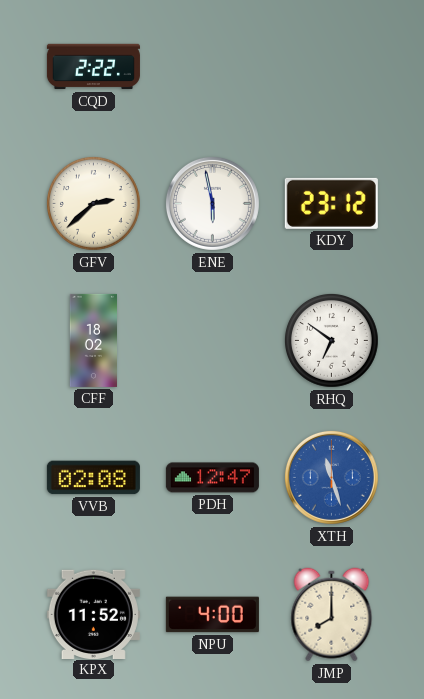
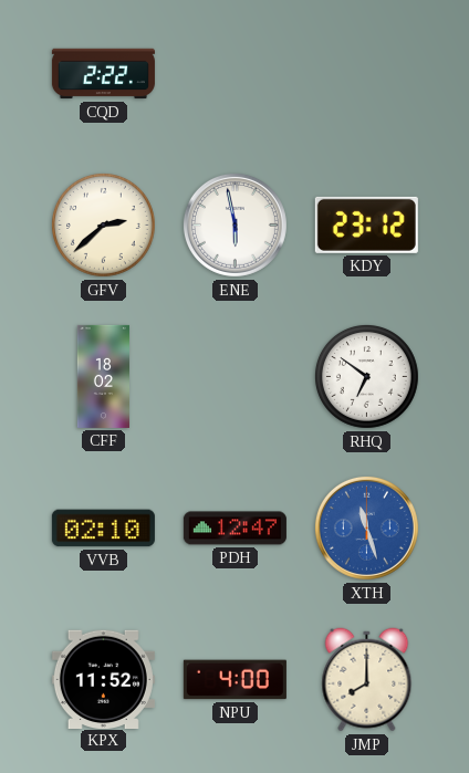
VVB: 02:08 -> 02:10 (103, 529)
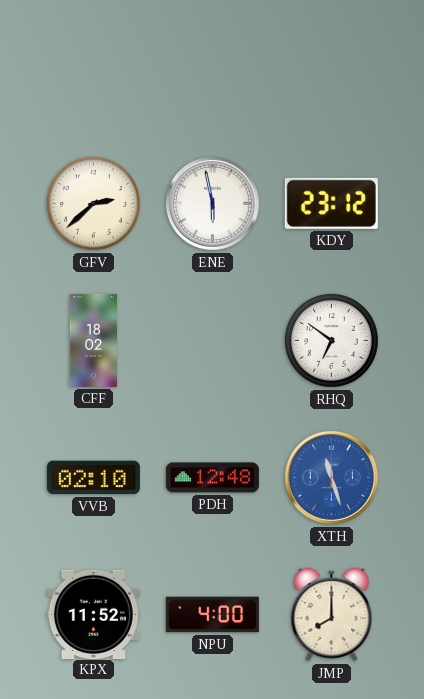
CQD: 2:22 -> none (103, 74)
PDH: 12:47 -> 12:48 (212, 478)
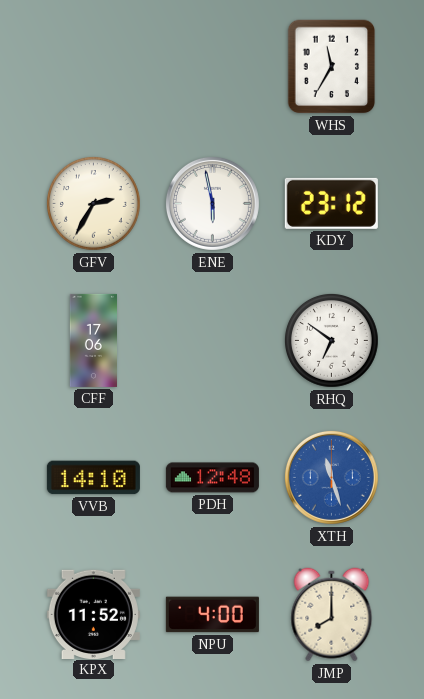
WHS: none -> 11:35 (332, 67)
GFV: 2:38 -> 2:35 (94, 204)
CFF: 18:02 -> 17:06 (93, 340)
VVB: 02:10 -> 14:10 (93, 478)
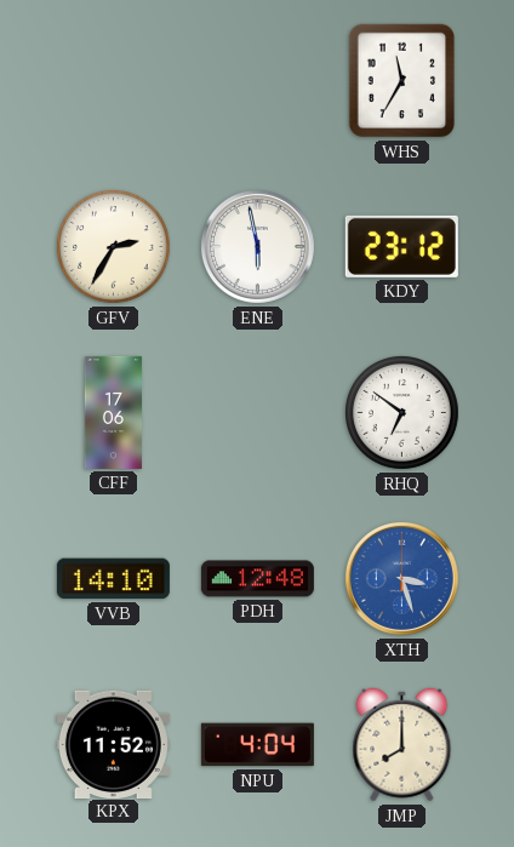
XTH: 11:27 -> 3:27 (401, 578)
NPU: 4:00 -> 4:04 (257, 745)
